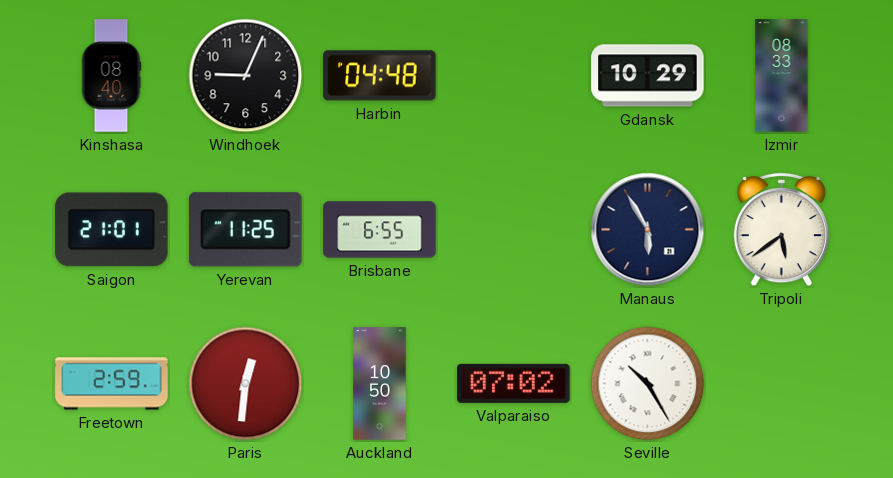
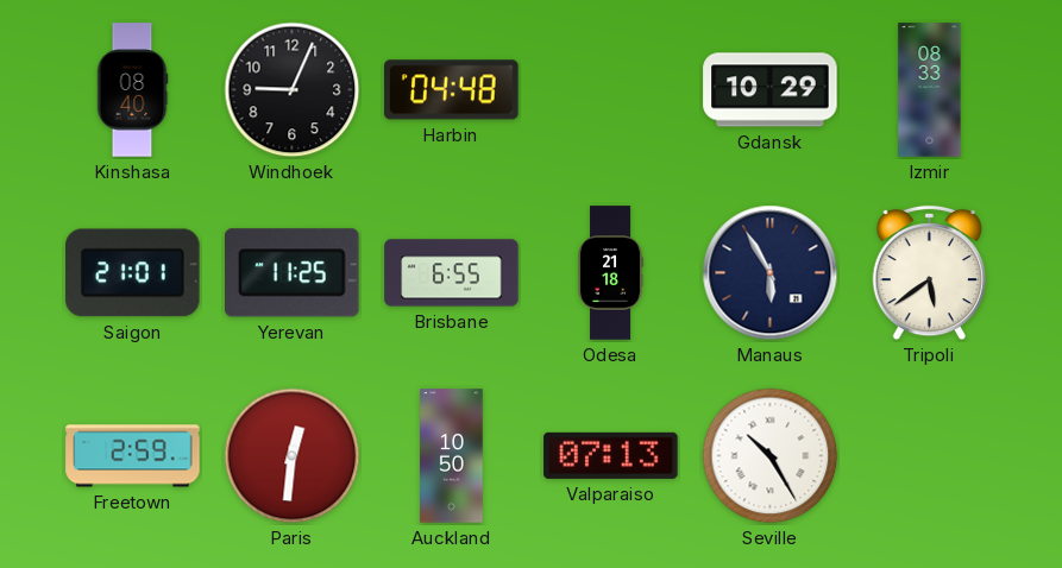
Odesa: none -> 21:18 (610, 273)
Valparaiso: 07:02 -> 07:13 (611, 455)
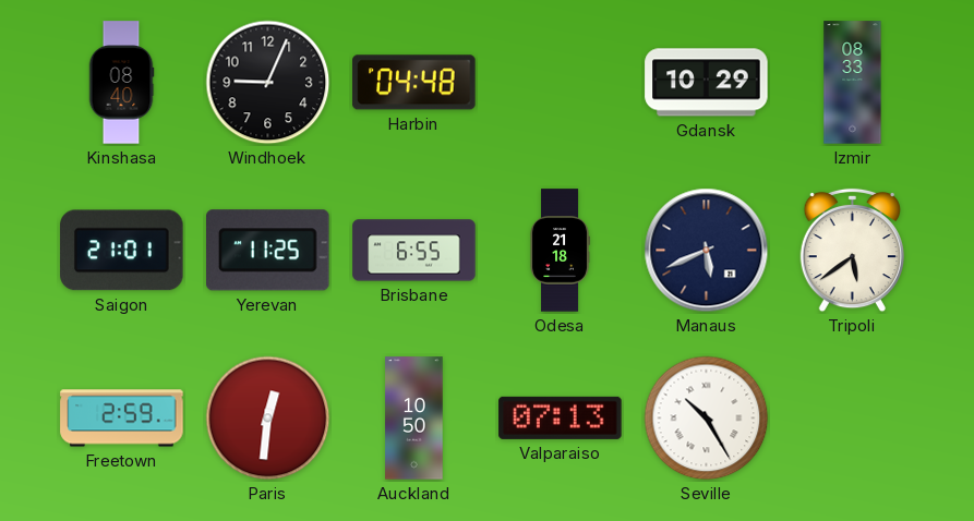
Manaus: 5:55 -> 5:41 (707, 251)
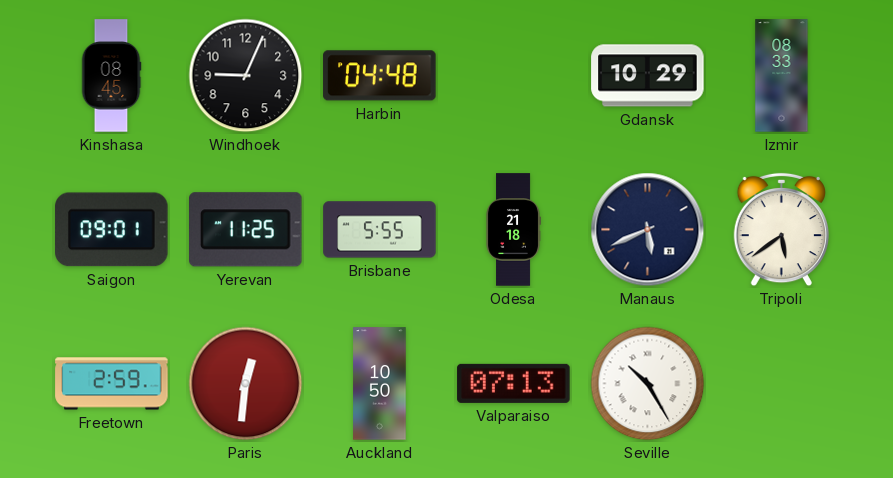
Kinshasa: 08:40 -> 08:45 (111, 76)
Saigon: 21:01 -> 09:01 (112, 230)
Brisbane: 6:55 -> 5:55 (380, 230)
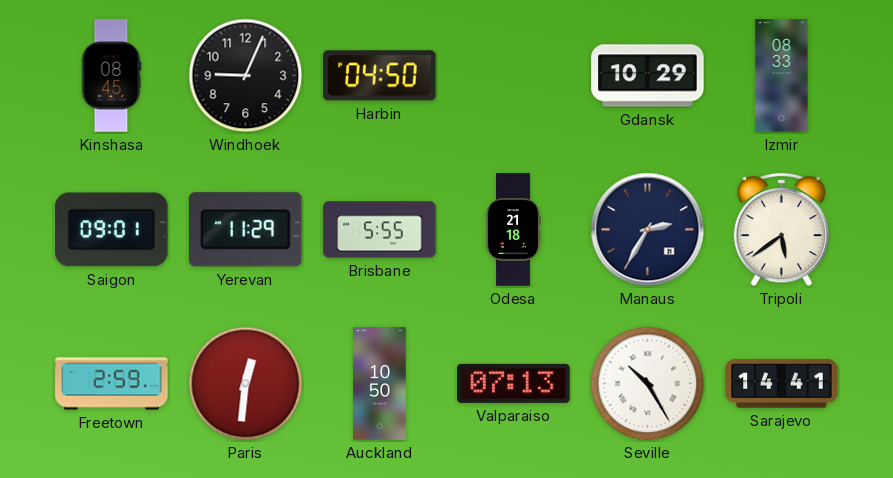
Harbin: 04:48 -> 04:50 (380, 76)
Yerevan: 11:25 -> 11:29 (246, 230)
Manaus: 5:41 -> 2:35 (648, 230)
Sarajevo: none -> 14:41 (782, 384)
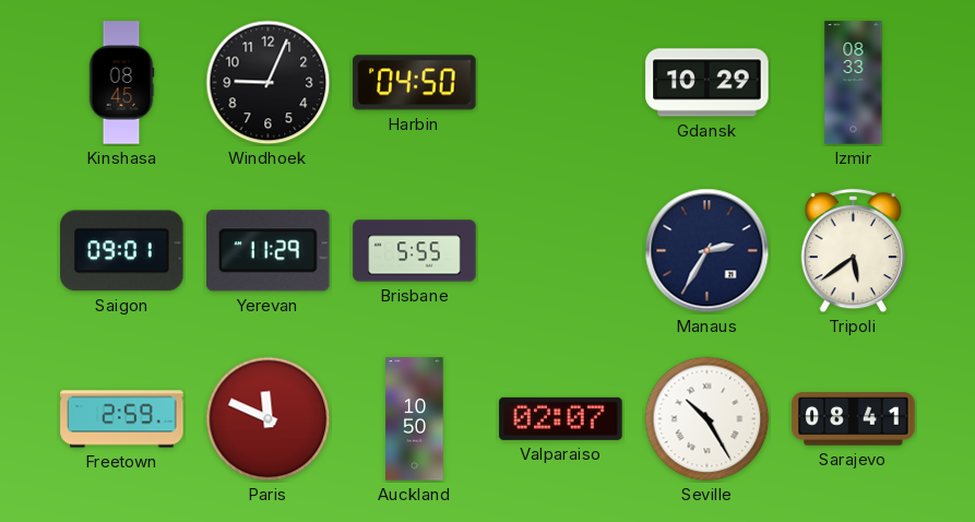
Odesa: 21:18 -> none (513, 230)
Paris: 12:31 -> 11:49 (269, 419)
Valparaiso: 07:13 -> 02:07 (561, 418)
Sarajevo: 14:41 -> 08:41 (854, 419)
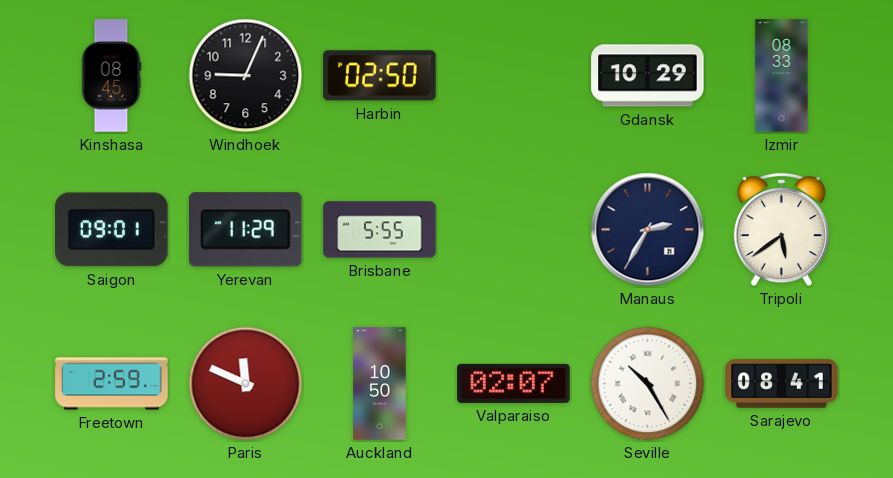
Harbin: 04:50 -> 02:50 (380, 76)
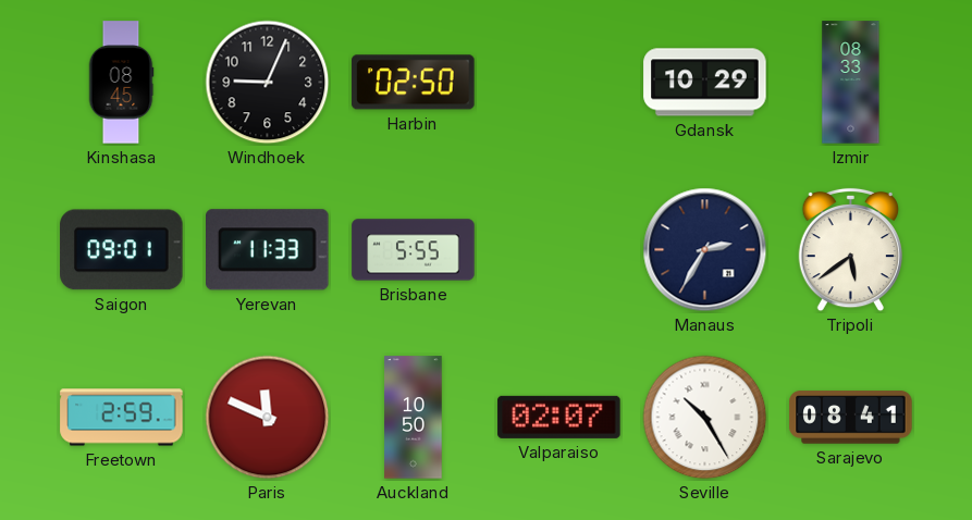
Yerevan: 11:29 -> 11:33 (268, 250)
